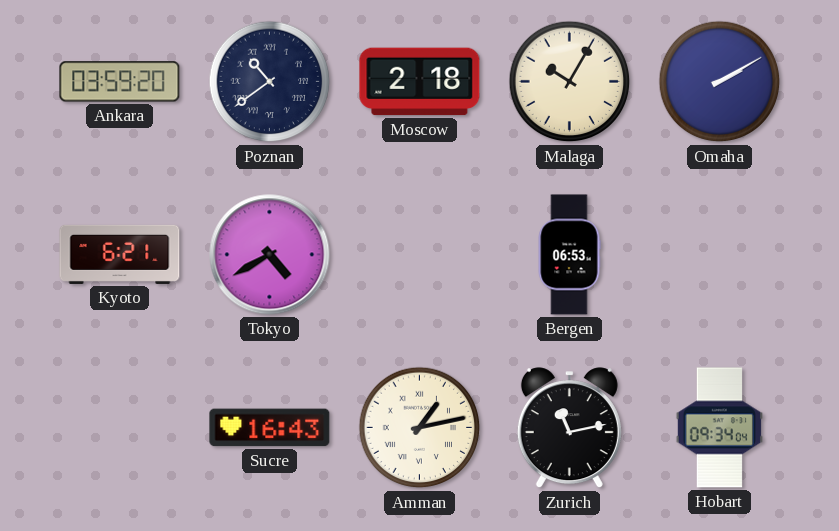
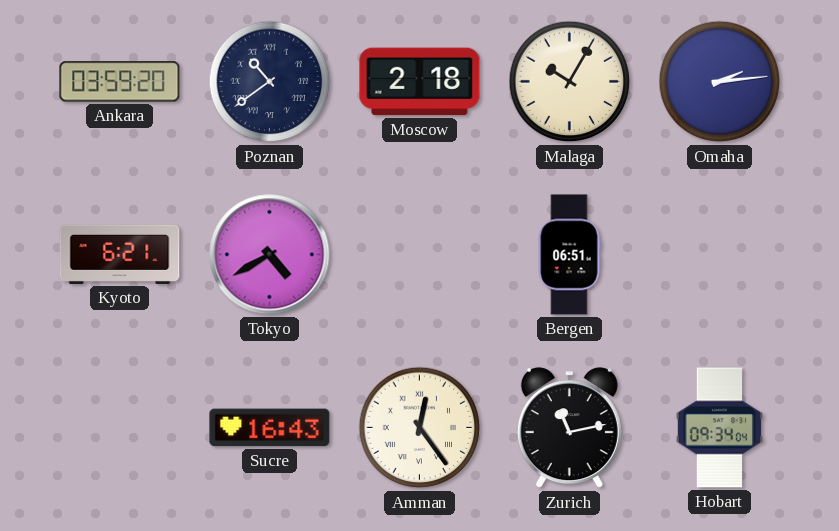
Omaha: 2:10 -> 2:14 (720, 82)
Bergen: 06:53 -> 06:51 (569, 255)
Amman: 1:13 -> 12:24 (420, 428)
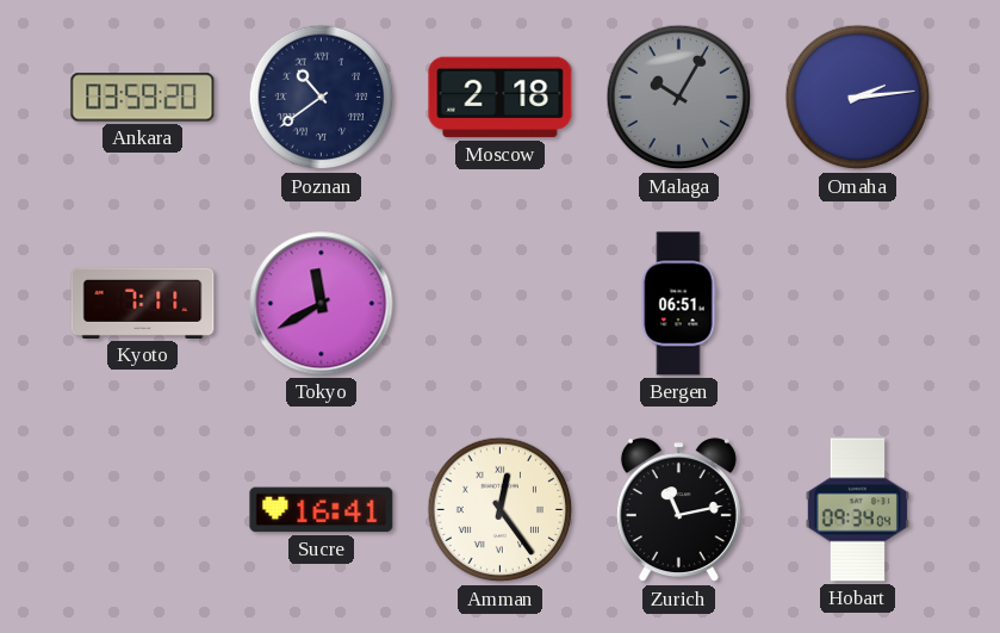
Malaga dial: cream -> grey (679, 98)
Kyoto: 6:21 -> 7:11 (143, 303)
Tokyo: 4:40 -> 11:40 (322, 304)
Sucre: 16:43 -> 16:41 (322, 510)
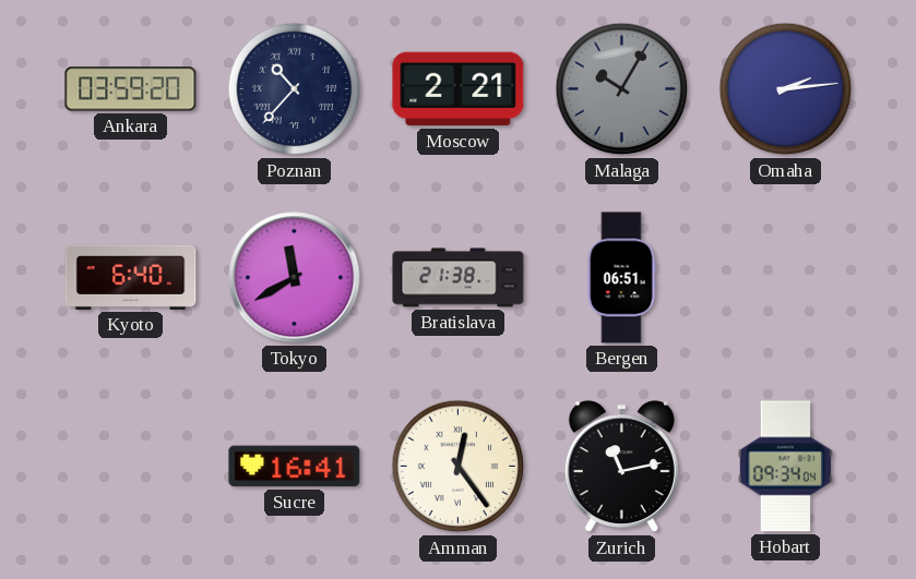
Poznan: 10:39 -> 10:37 (295, 89)
Moscow: 2:18 -> 2:21 (459, 89)
Kyoto: 7:11 -> 6:40 (131, 277)
Bratislava: none -> 21:38 (459, 278)
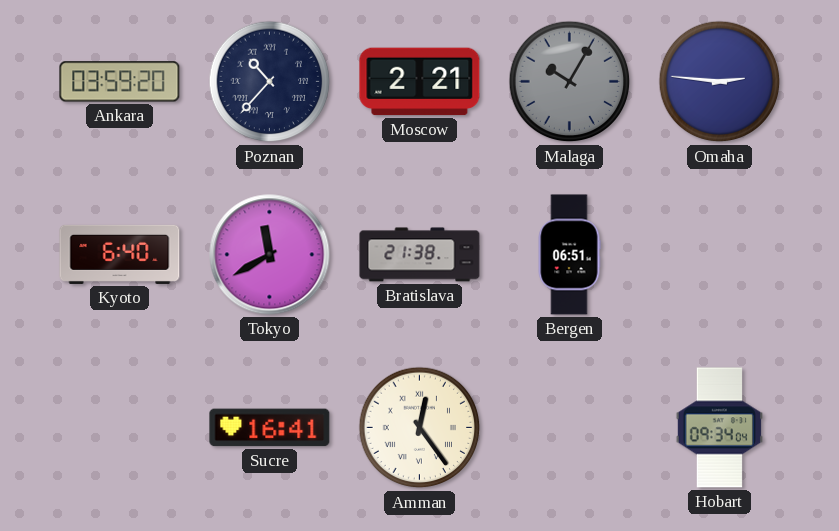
Omaha: 2:14 -> 2:46 (720, 82)
Zurich: 11:13 -> none (621, 467)
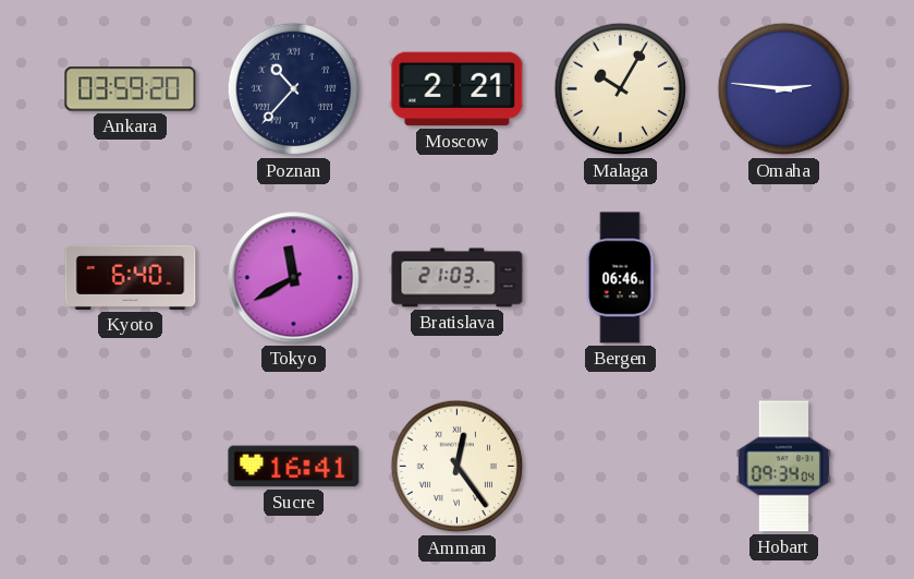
Malaga dial: grey -> cream (621, 89)
Bratislava: 21:38 -> 21:03 (458, 278)
Bergen: 06:51 -> 06:46 (620, 278)
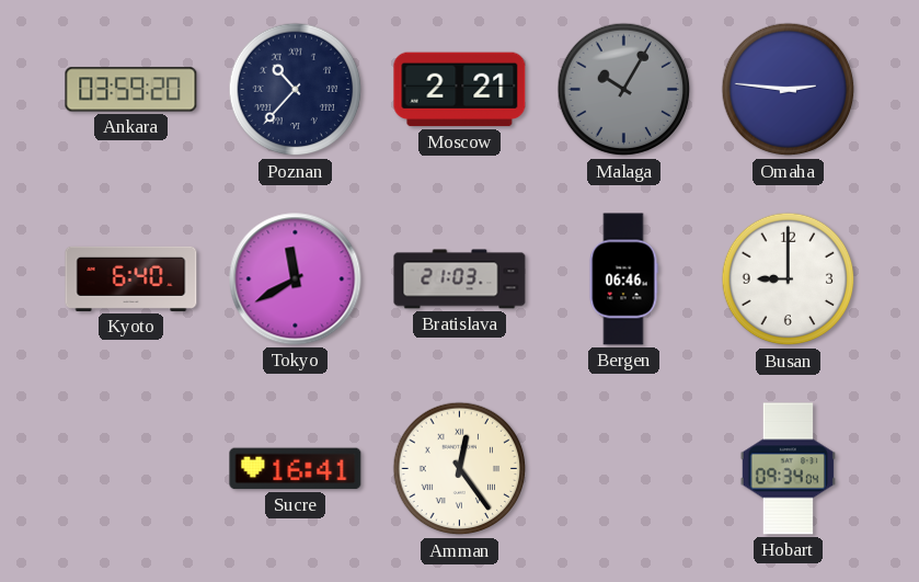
Malaga dial: cream -> grey (624, 90)
Busan: none -> 9:00 (789, 279)
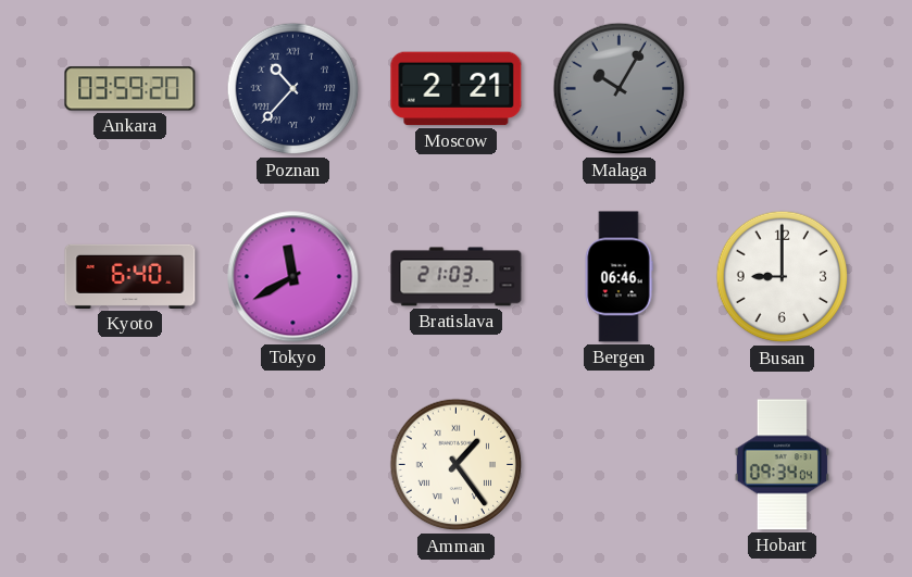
Omaha: 2:46 -> none (789, 90)
Sucre: 16:41 -> none (296, 469)
Amman: 12:24 -> 1:24 (457, 465)
